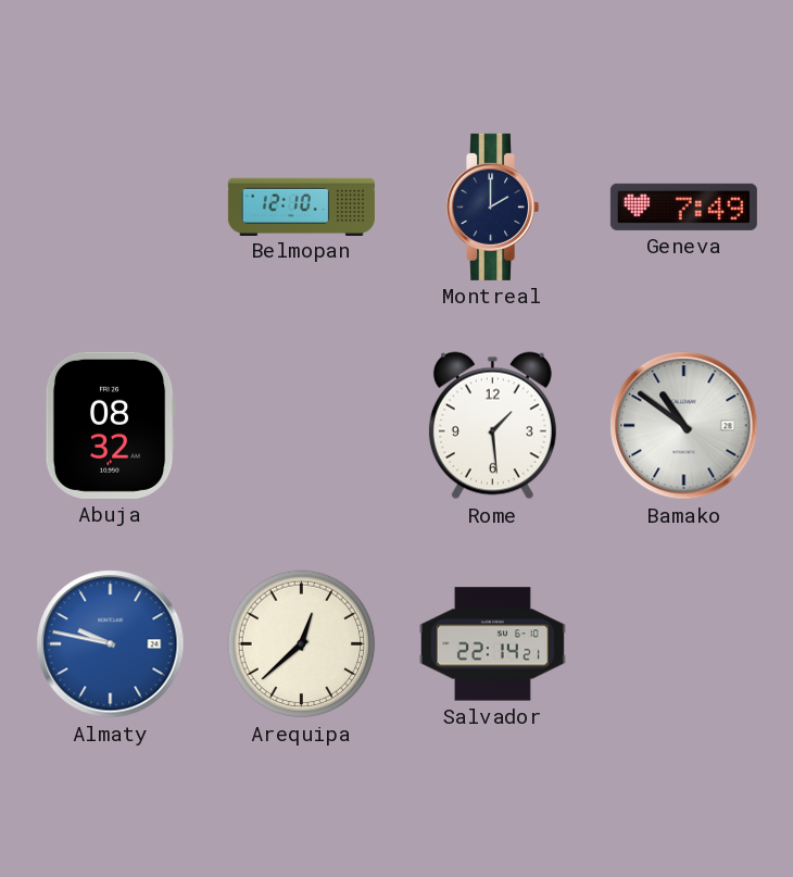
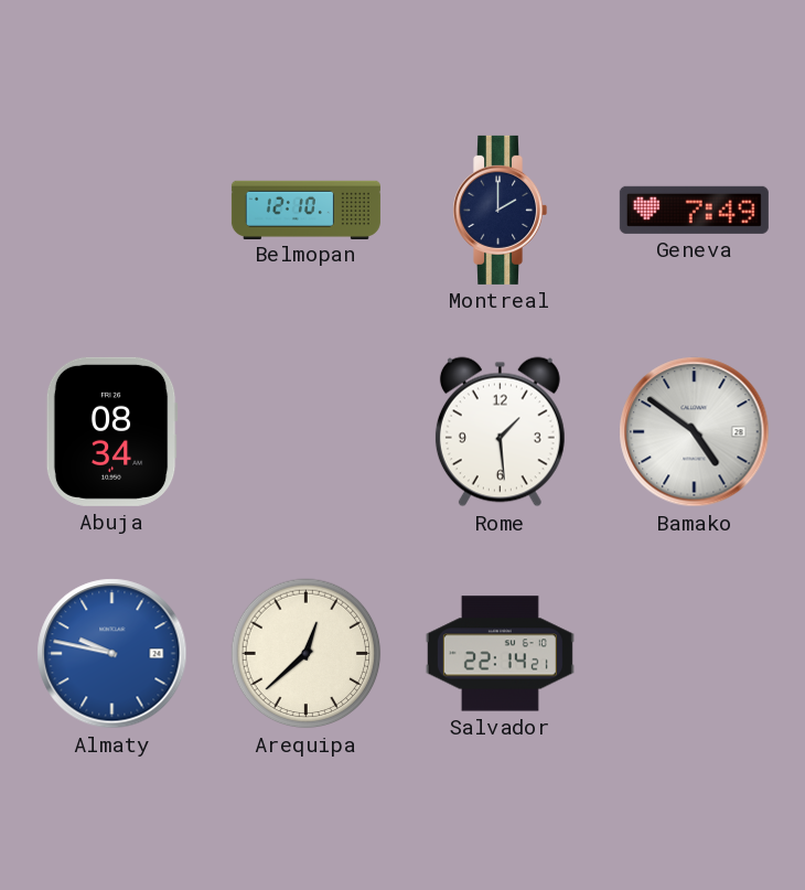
Abuja: 08:32 -> 08:34 (111, 431)
Bamako: 10:51 -> 4:51 (695, 432)
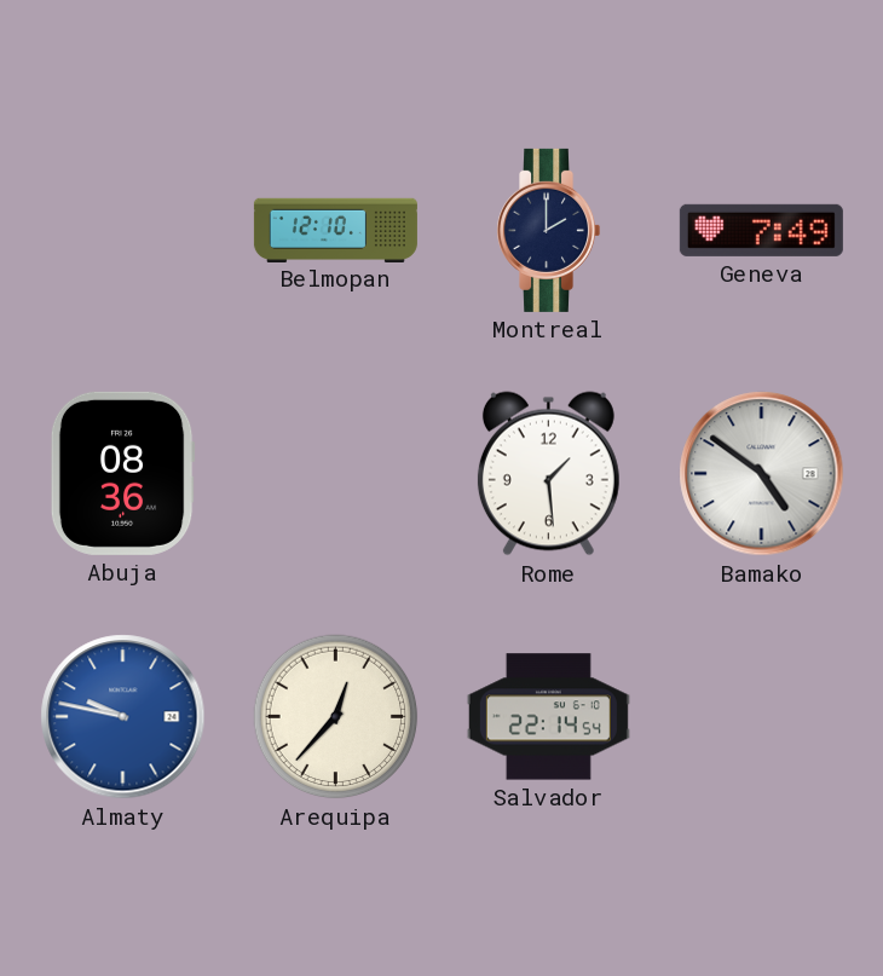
Abuja: 08:34 -> 08:36 (122, 473)
Arequipa: 12:38 -> 12:37 (336, 717)
Salvador: 22:14:21 -> 22:14:54 (548, 717)
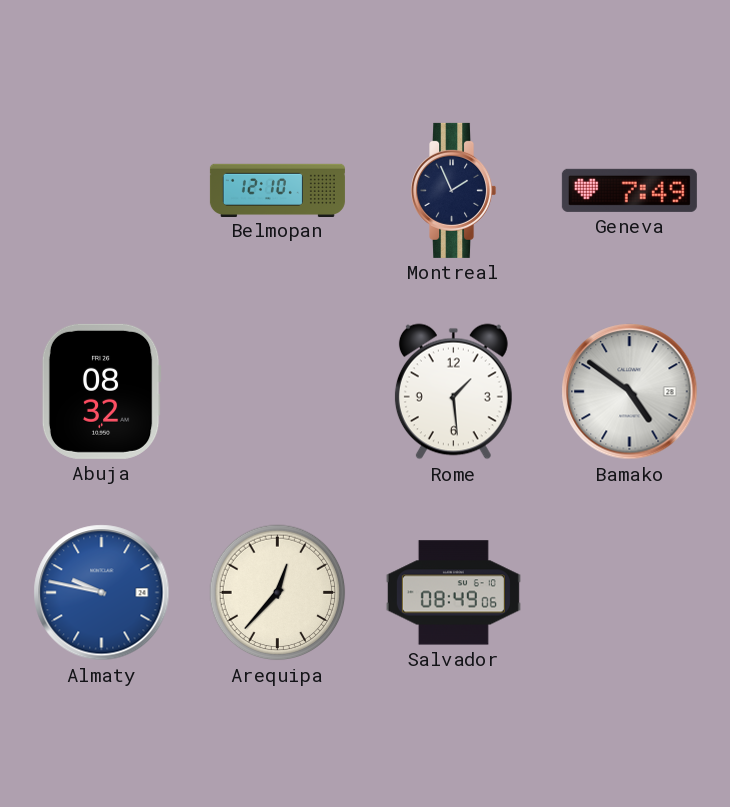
Montreal: 2:00 -> 1:56 (454, 190)
Abuja: 08:36 -> 08:32 (101, 391)
Salvador: 22:14 -> 08:49 (453, 593)
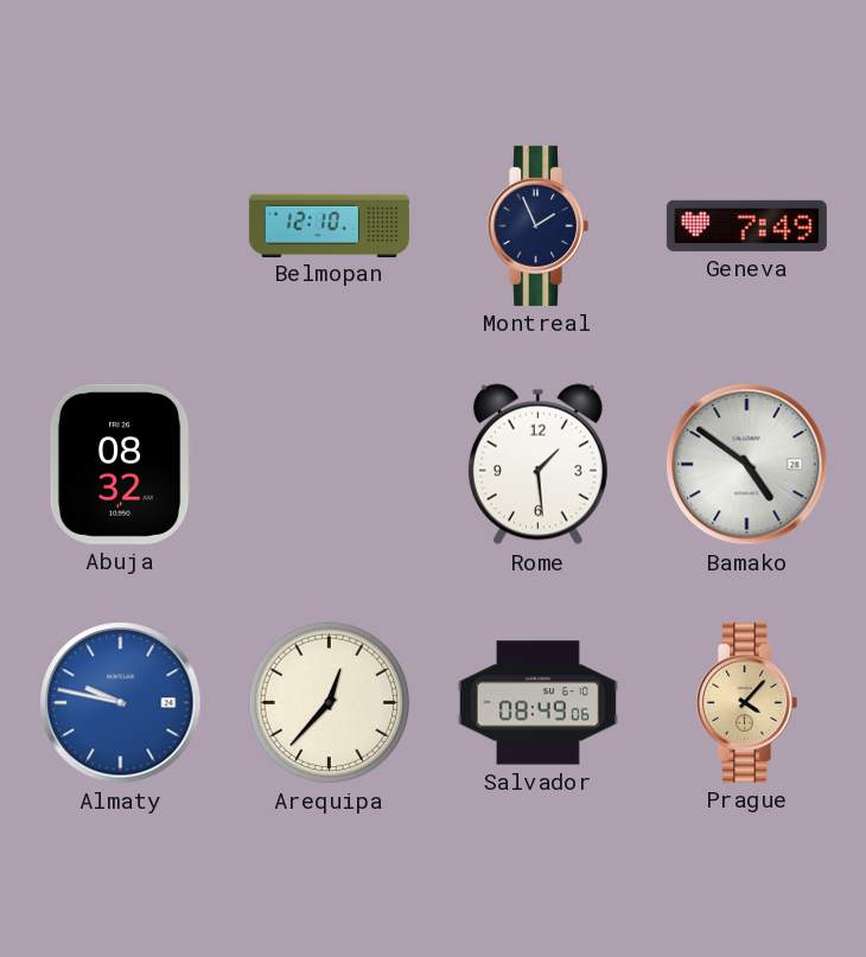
Prague: none -> 4:07 (747, 702)
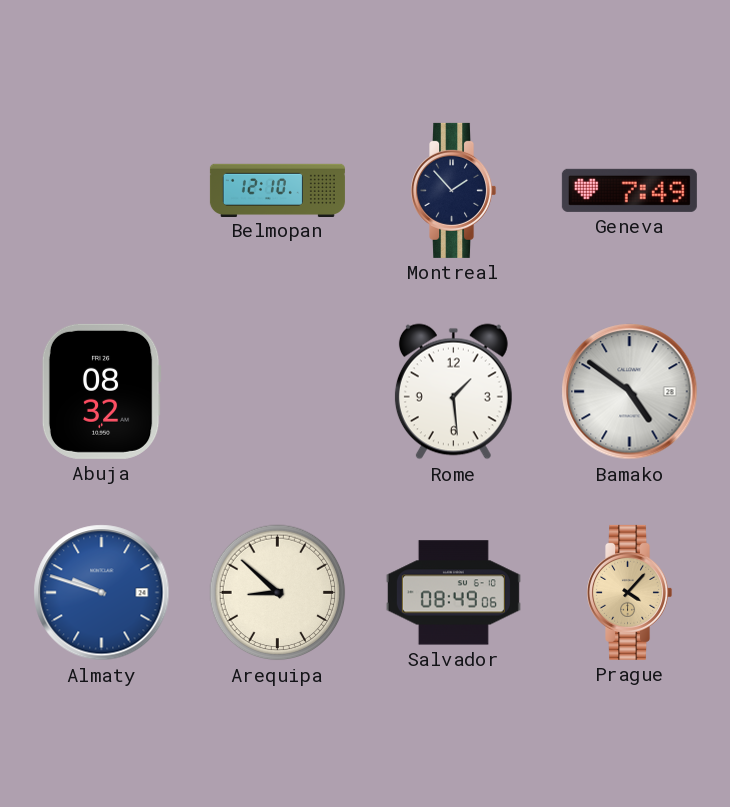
Montreal: 1:56 -> 1:53 (454, 190)
Almaty: 9:47 -> 9:48 (102, 593)
Arequipa: 12:37 -> 8:52 (278, 593)
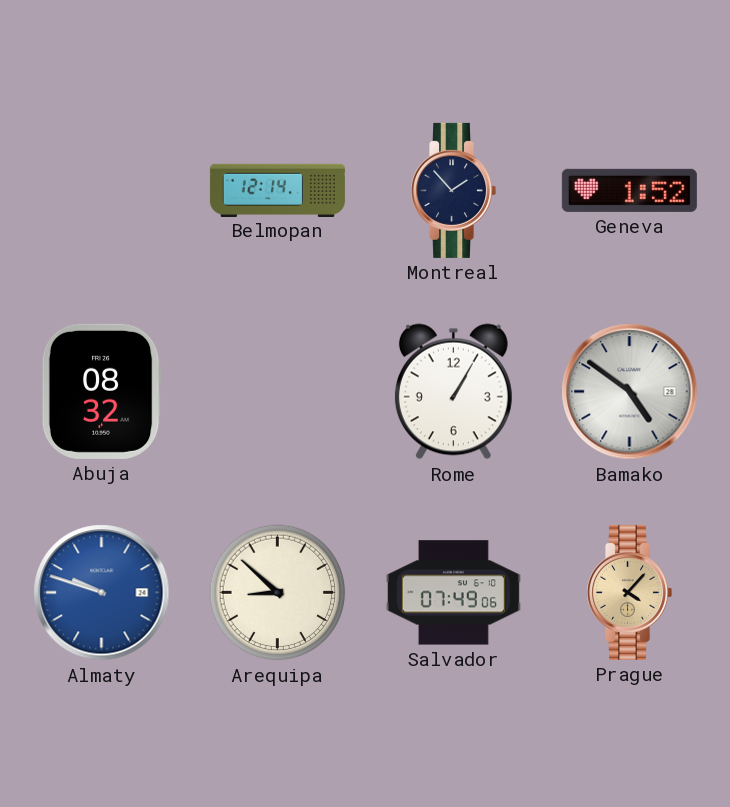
Belmopan: 12:10 -> 12:14 (277, 190)
Geneva: 7:49 -> 1:52 (629, 190)
Rome: 1:29 -> 1:05 (453, 392)
Salvador: 08:49 -> 07:49 (453, 593)
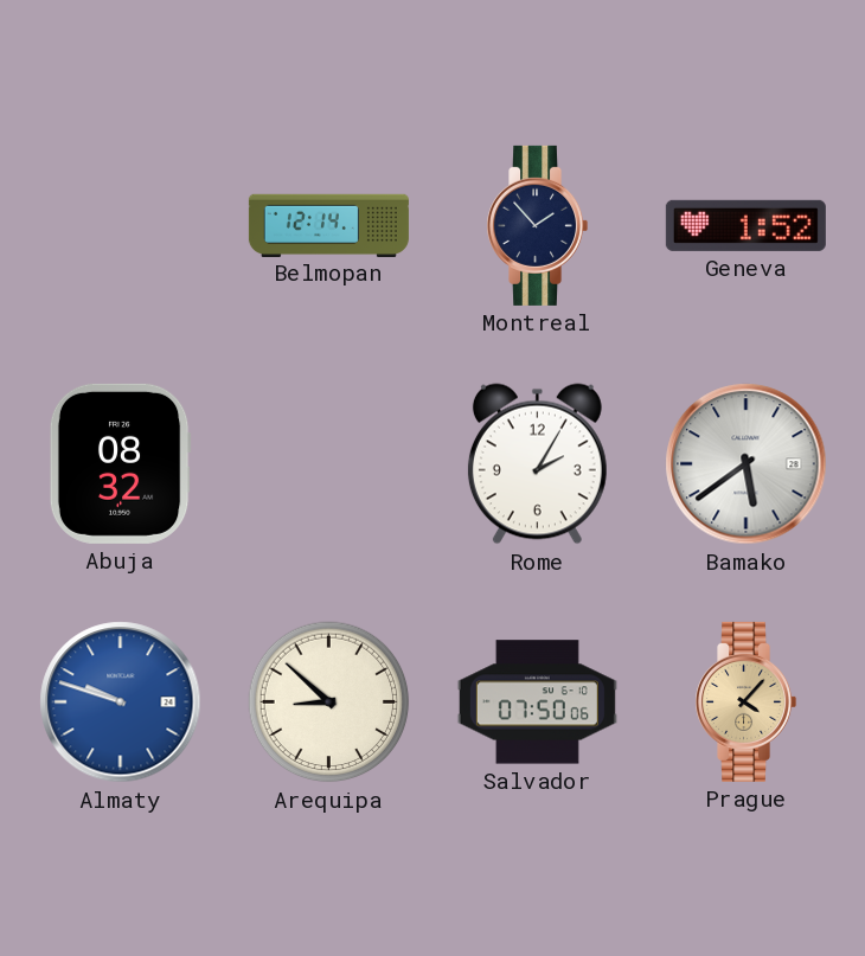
Rome: 1:05 -> 2:05 (537, 464)
Bamako: 4:51 -> 5:39 (747, 464)
Salvador: 07:49 -> 07:50 (537, 702)
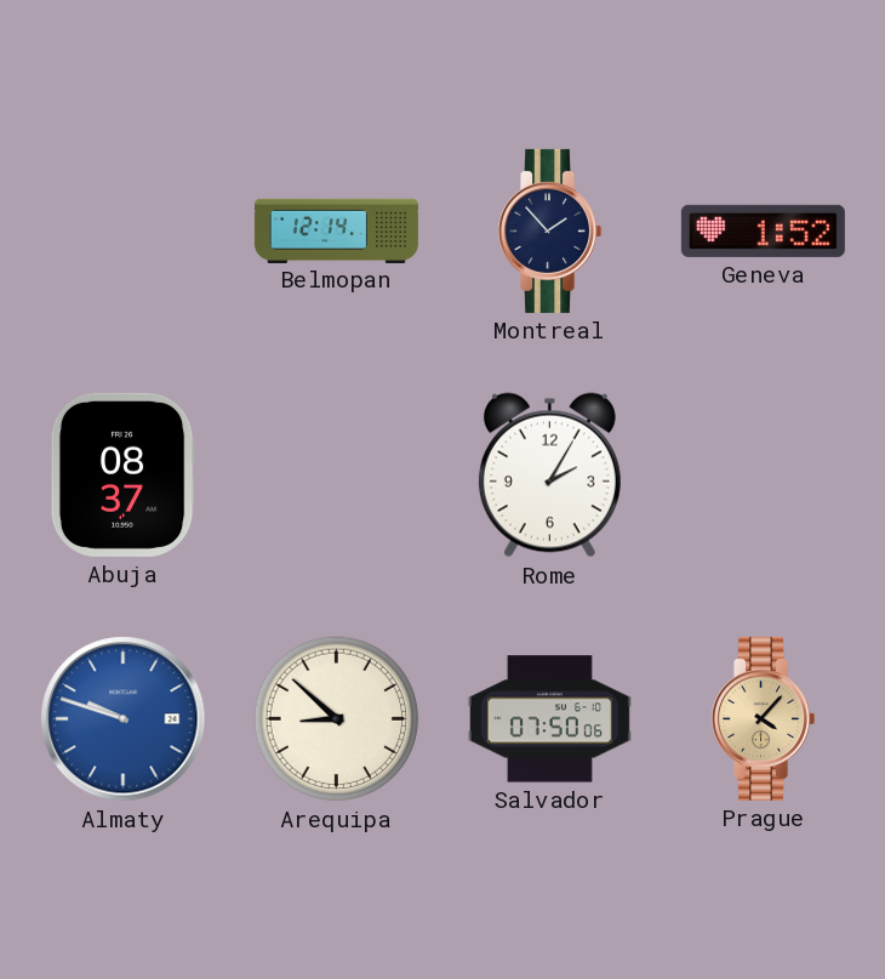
Abuja: 08:32 -> 08:37 (122, 474)
Bamako: 5:39 -> none (747, 464)
